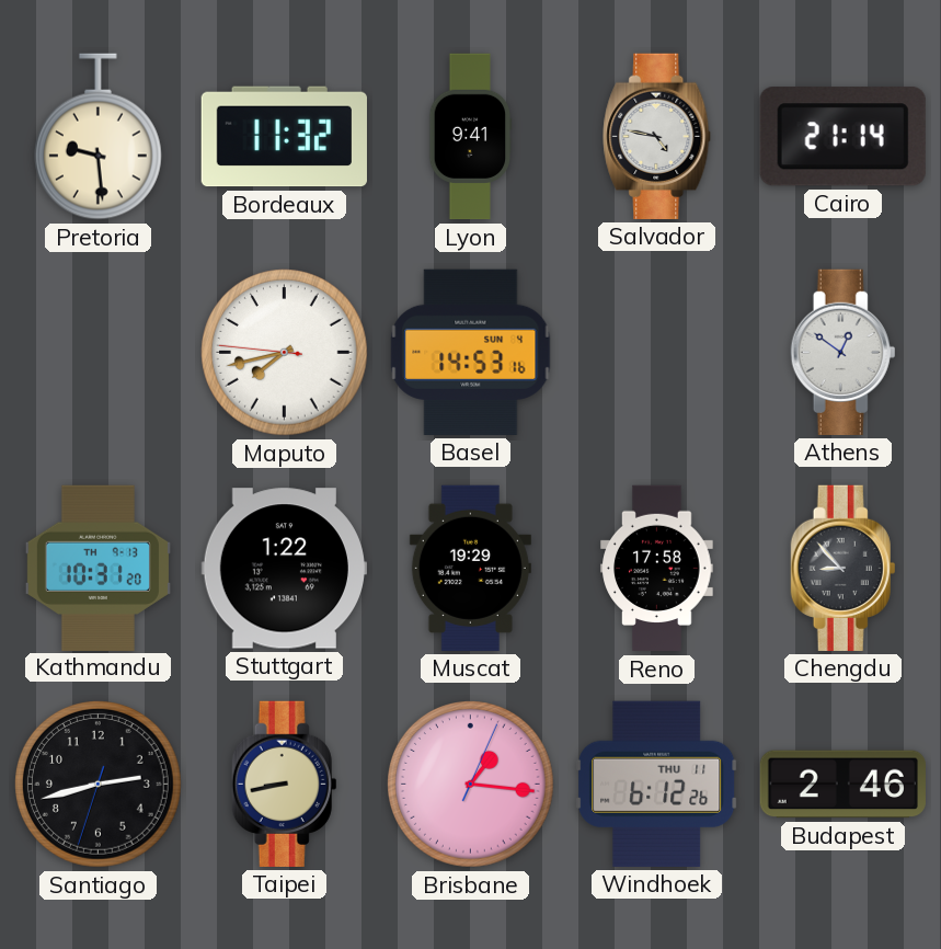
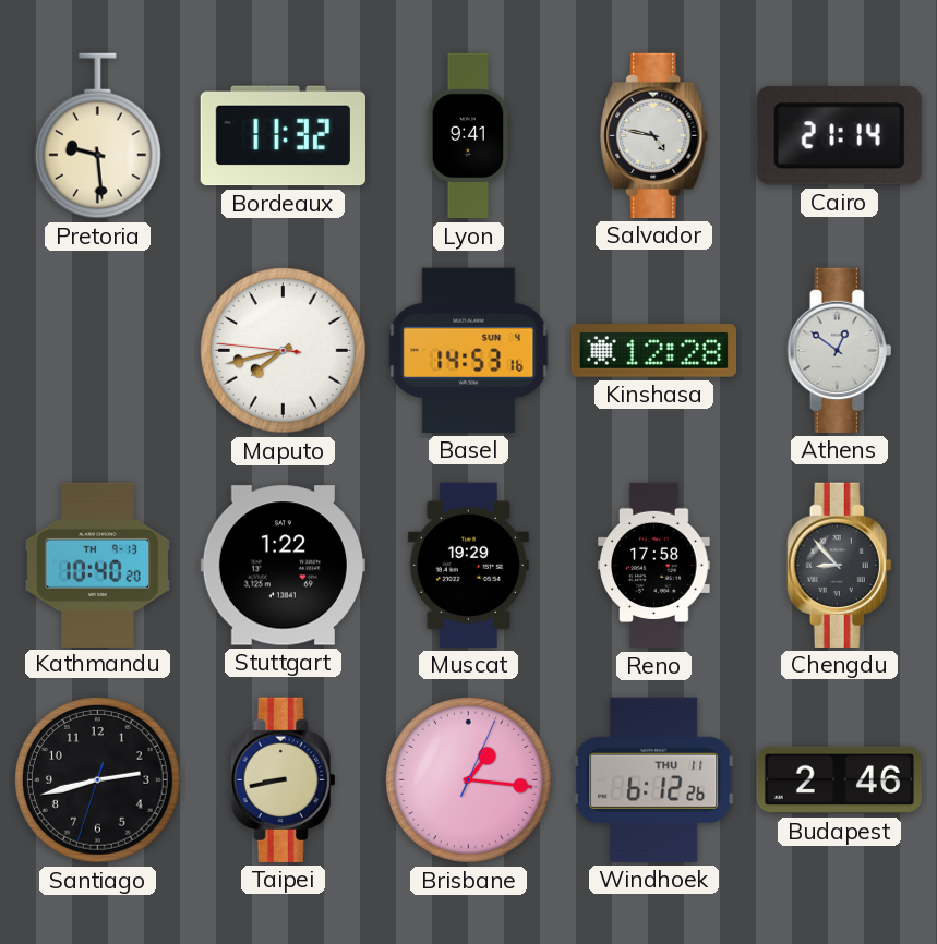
Kinshasa: none -> 12:28 (653, 351)
Kathmandu: 10:31 -> 10:40 (97, 565)
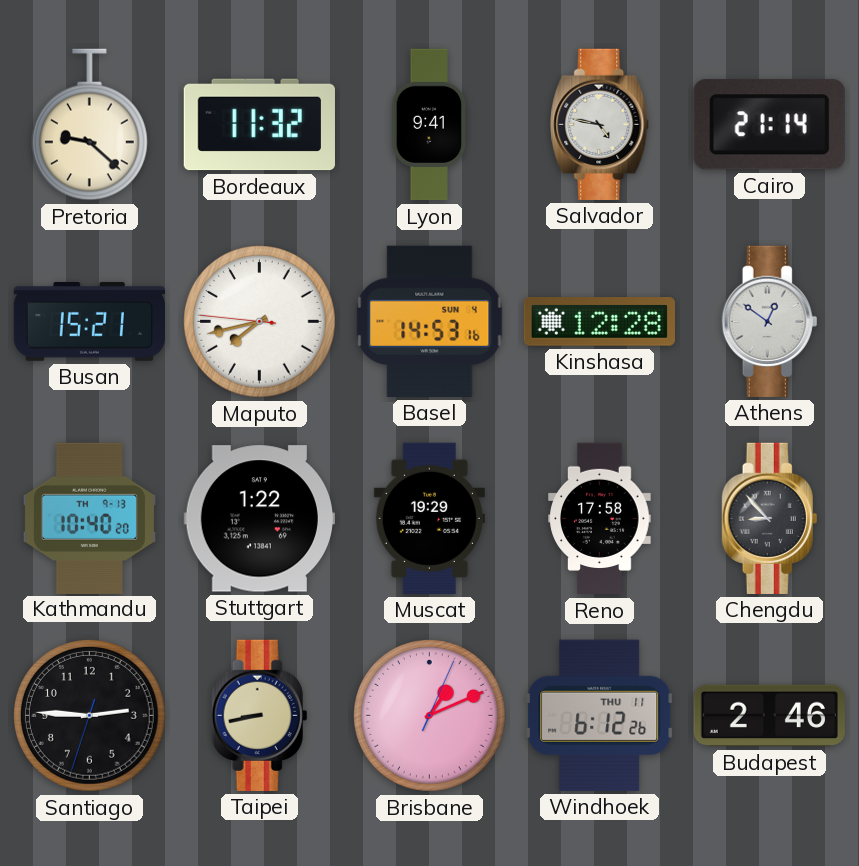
Pretoria: 9:29 -> 9:22 (89, 125)
Busan: none -> 15:21 (89, 321)
Santiago: 2:42 -> 2:45 (90, 716)
Brisbane: 1:16 -> 1:11 (430, 716)
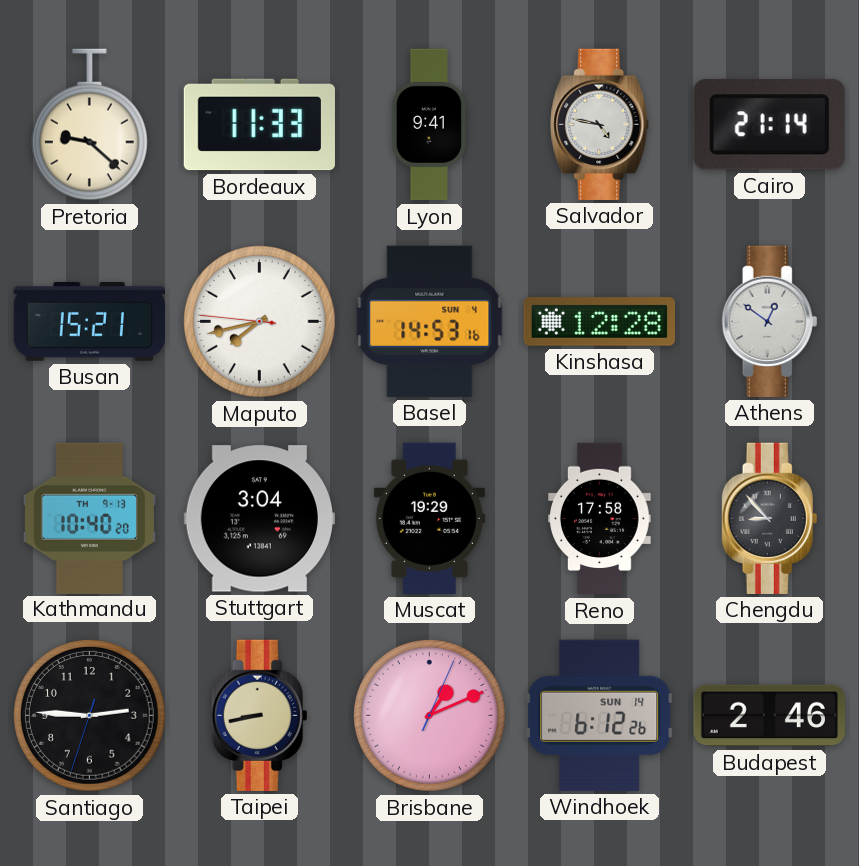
Bordeaux: 11:32 -> 11:33 (259, 125)
Stuttgart: 1:22 -> 3:04 (259, 519)
Windhoek date: THU 11 -> SUN 14 (600, 715)
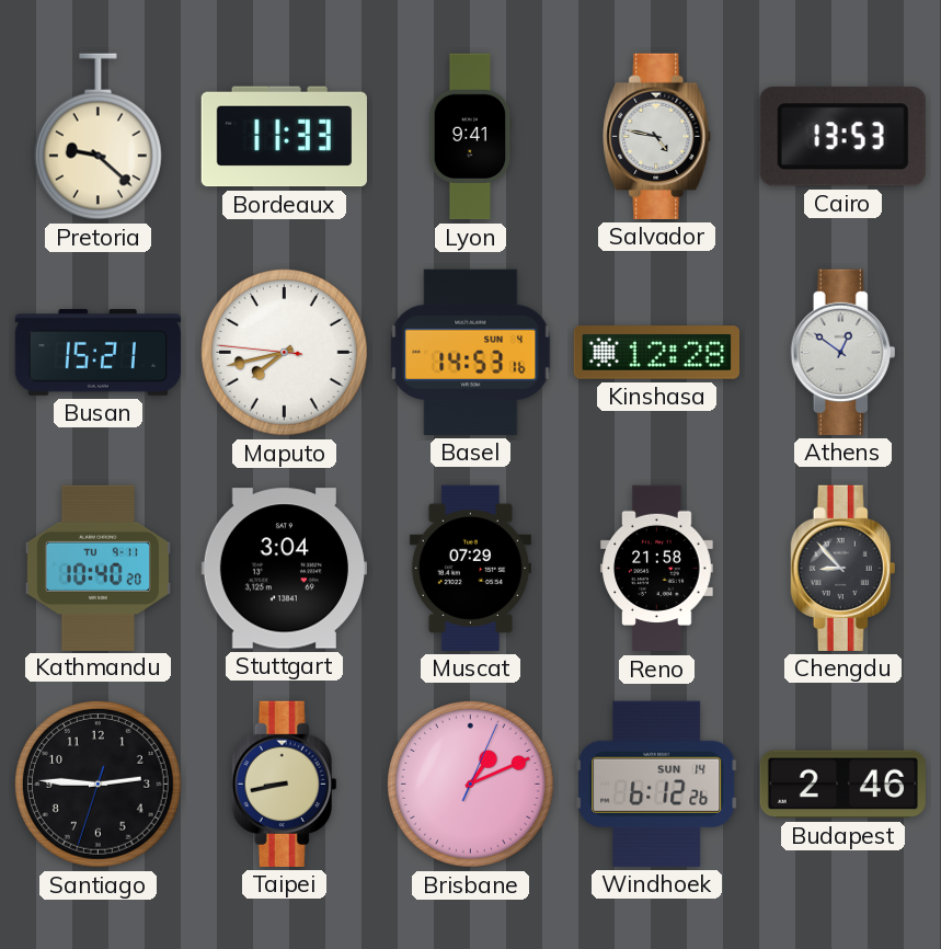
Cairo: 21:14 -> 13:53 (842, 137)
Kathmandu date: TH 9-13 -> TU 9-11 (97, 568)
Muscat: 19:29 -> 07:29 (470, 568)
Reno: 17:58 -> 21:58 (657, 569)
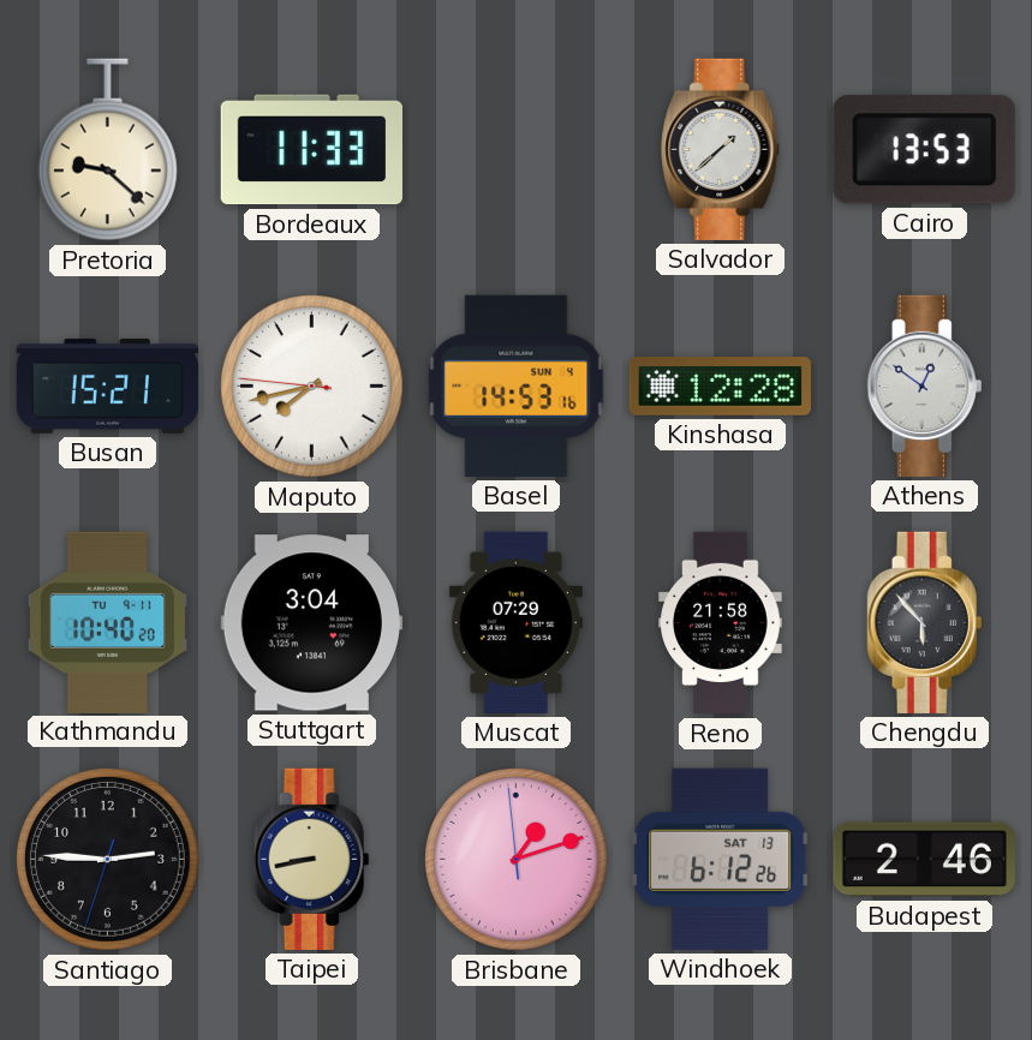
Lyon: 9:41 -> none (471, 137)
Salvador: 4:47 -> 1:38 (721, 149)
Chengdu: 8:53 -> 5:53 (925, 622)
Brisbane: 1:11:04 -> 1:11:59 (517, 860)
Windhoek date: SUN 14 -> SAT 13 (721, 859)
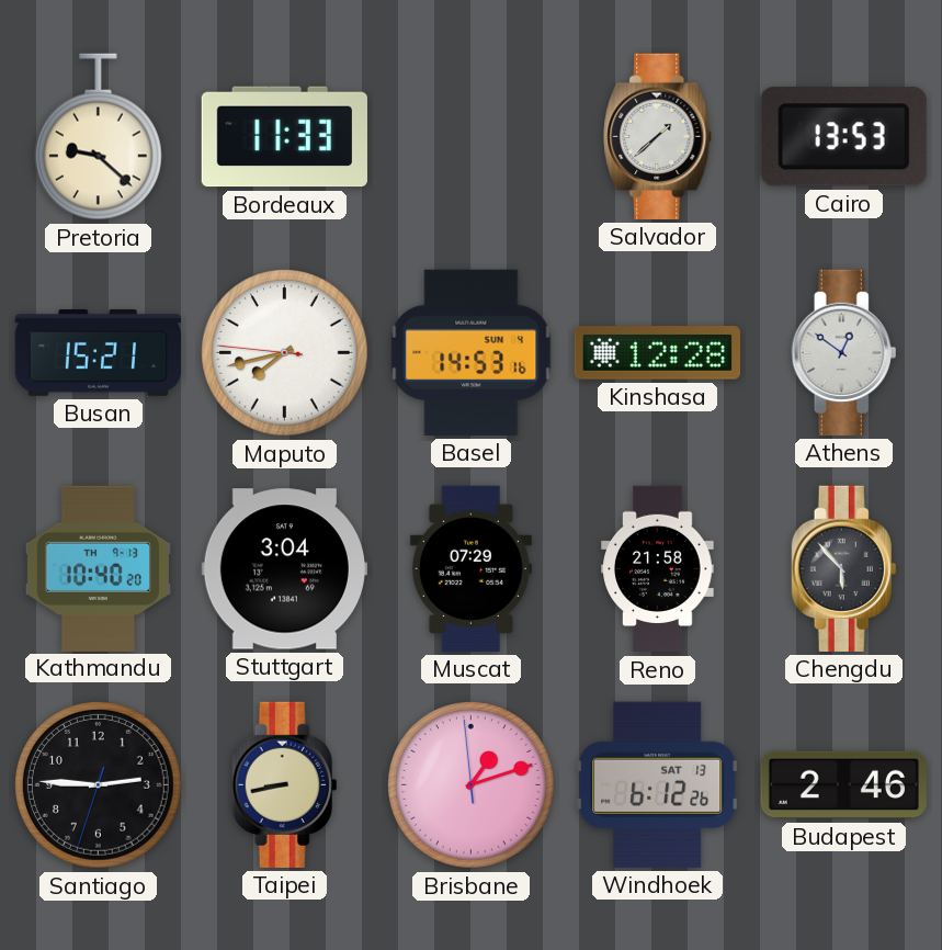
Kathmandu date: TU 9-11 -> TH 9-13 (98, 568)
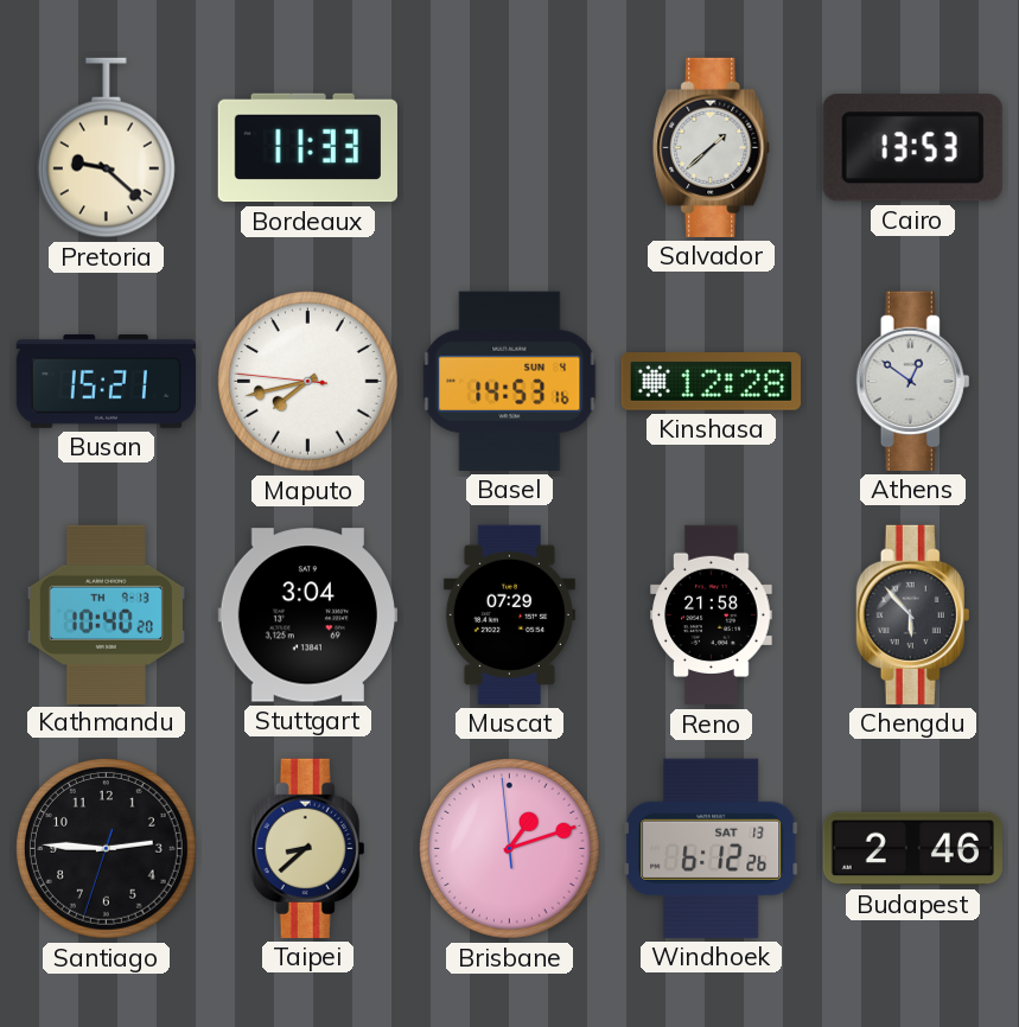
Taipei: 8:43 -> 8:38 (308, 848)
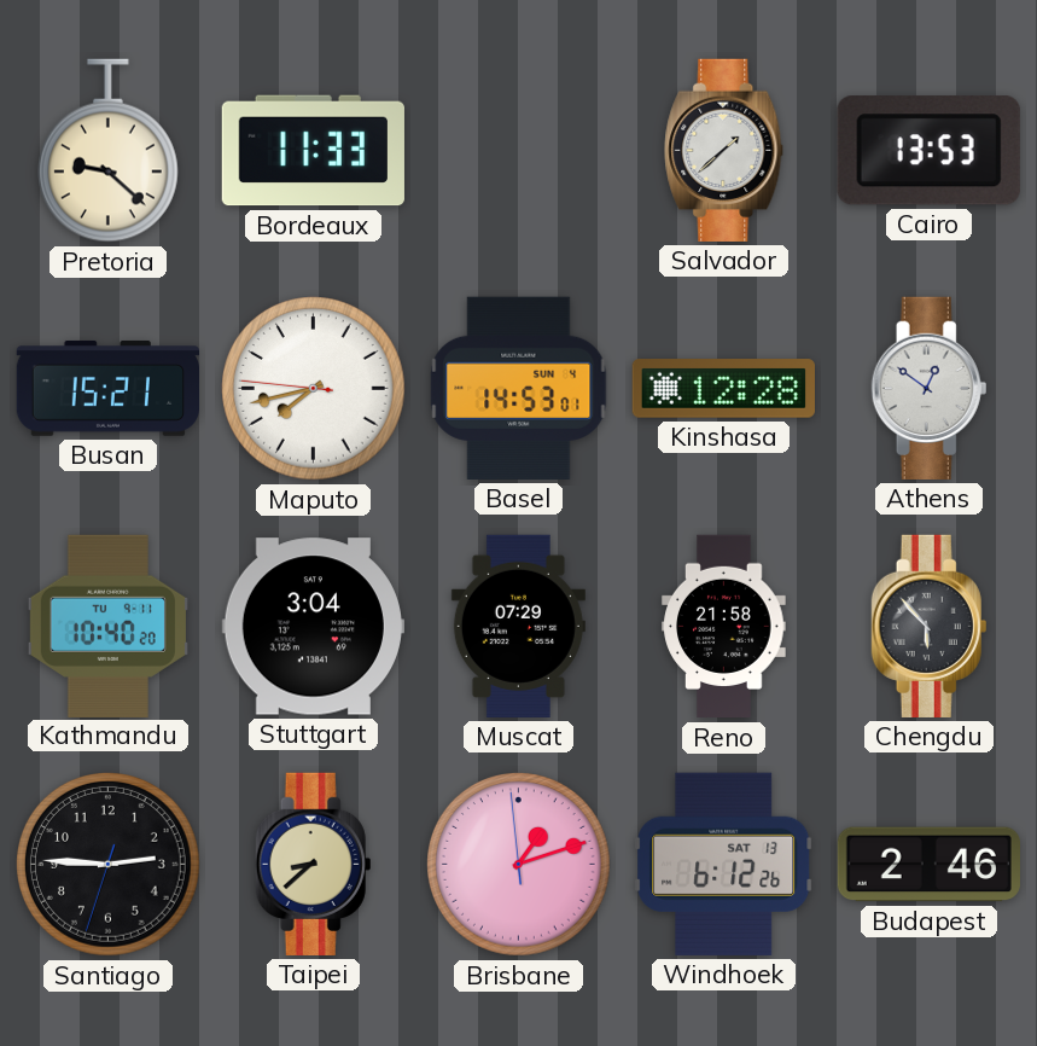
Basel: 14:53:16 -> 14:53:01 (519, 388)
Kathmandu date: TH 9-13 -> TU 9-11 (107, 626)
